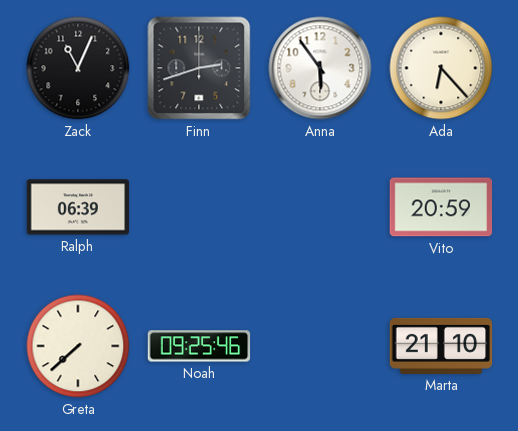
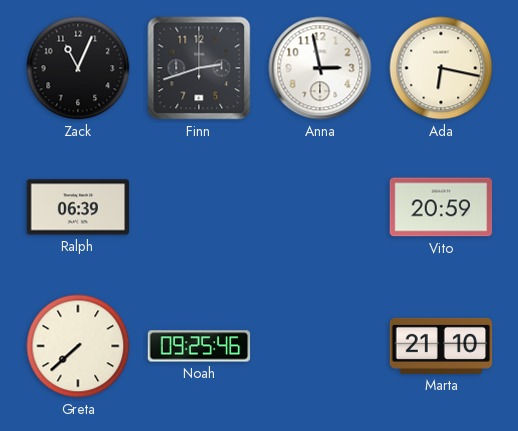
Anna: 5:54 -> 2:58 (320, 68)
Ada: 6:23 -> 6:17 (441, 68)
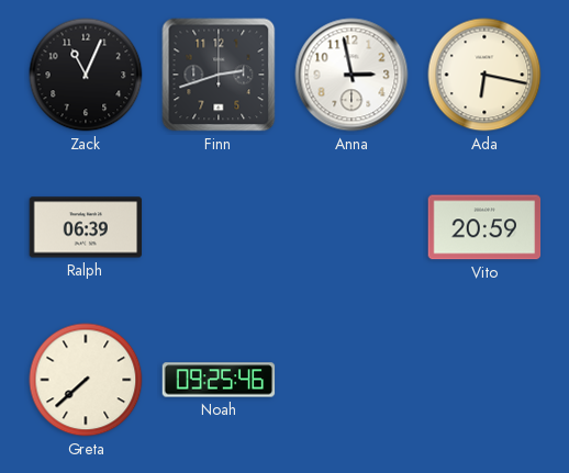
Marta: 21:10 -> none (441, 346)
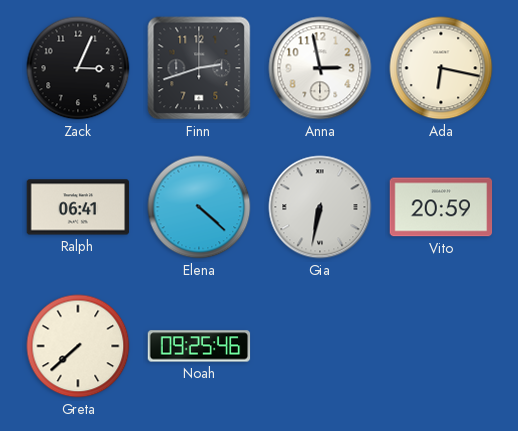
Zack: 11:04 -> 3:04 (78, 68)
Ralph: 06:39 -> 06:41 (78, 207)
Elena: none -> 4:22 (199, 207)
Gia: none -> 6:32 (320, 207)
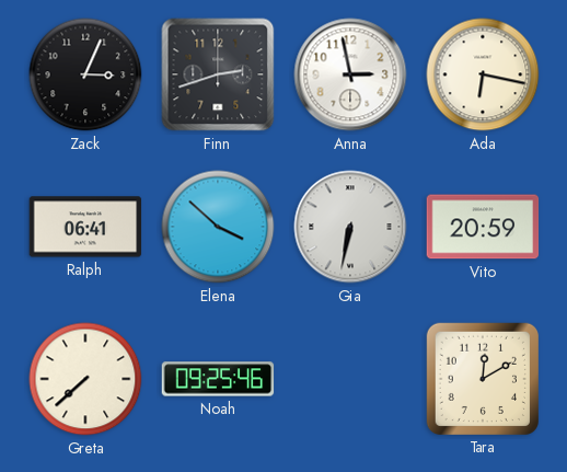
Elena: 4:22 -> 3:52 (218, 227)
Tara: none -> 12:10 (482, 378)
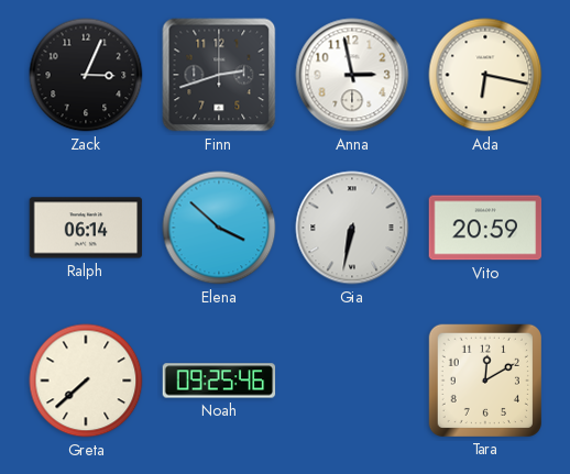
Ralph: 06:41 -> 06:14 (86, 228)
